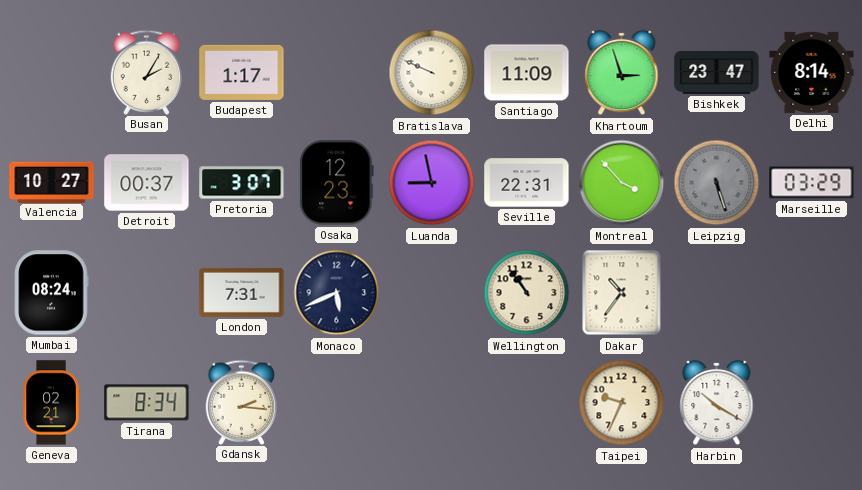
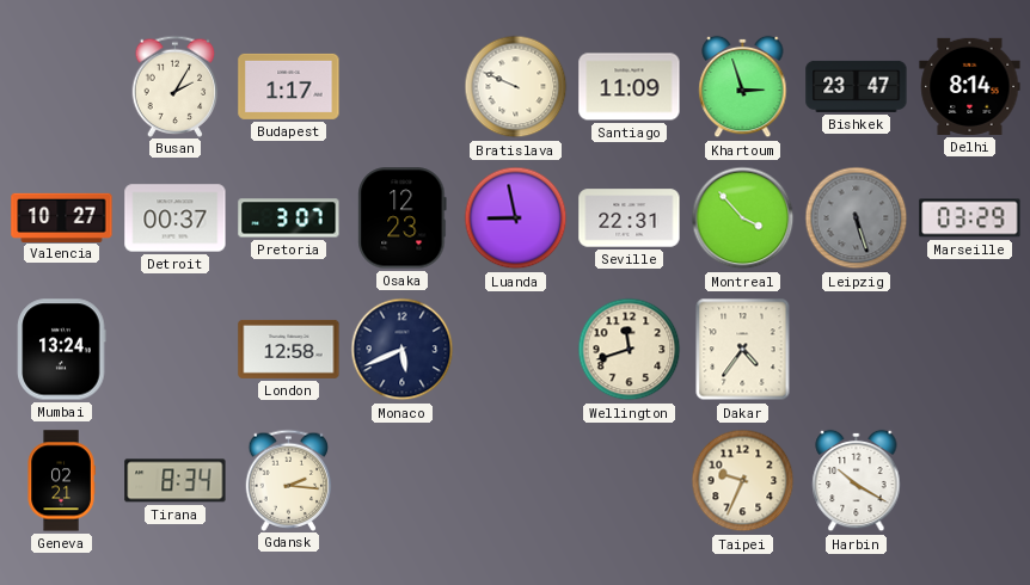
Mumbai: 08:24 -> 13:24 (62, 350)
London: 7:31 -> 12:58 (289, 349)
Wellington: 10:54 -> 11:42 (630, 350)
Dakar: 10:36 -> 4:36 (743, 350)
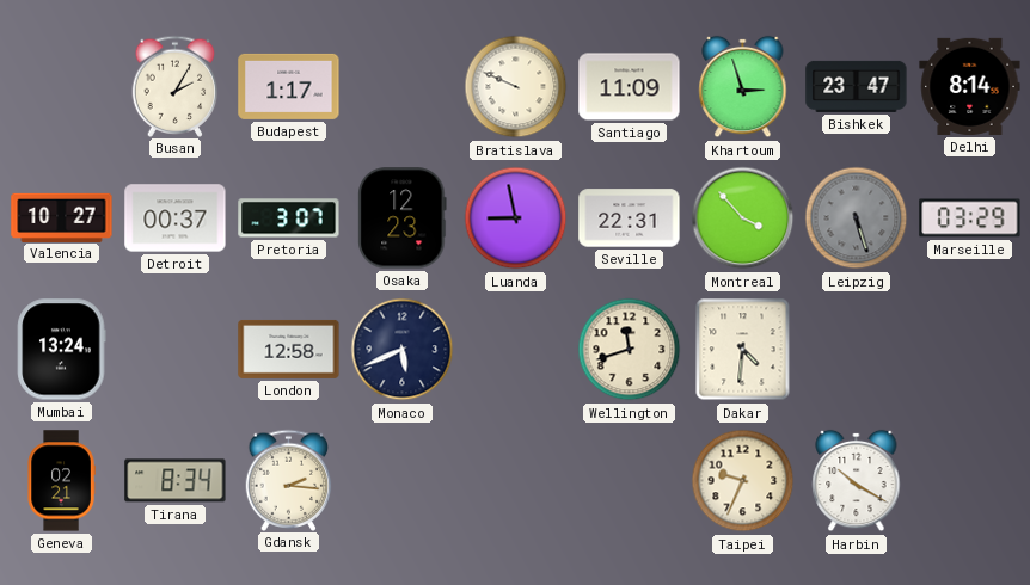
Dakar: 4:36 -> 4:31 (743, 350)
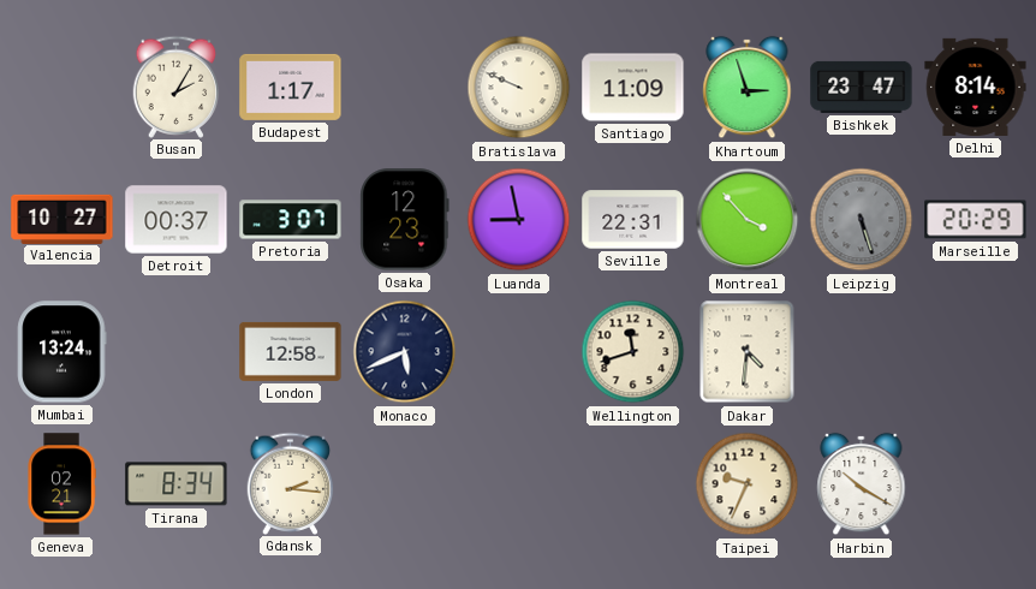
Marseille: 03:29 -> 20:29 (976, 220)
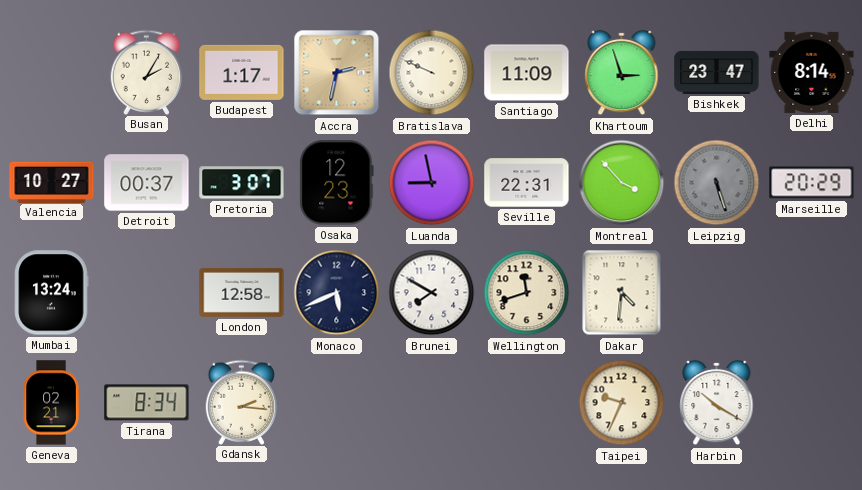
Accra: none -> 2:32 (337, 73)
Brunei: none -> 7:50 (432, 293)
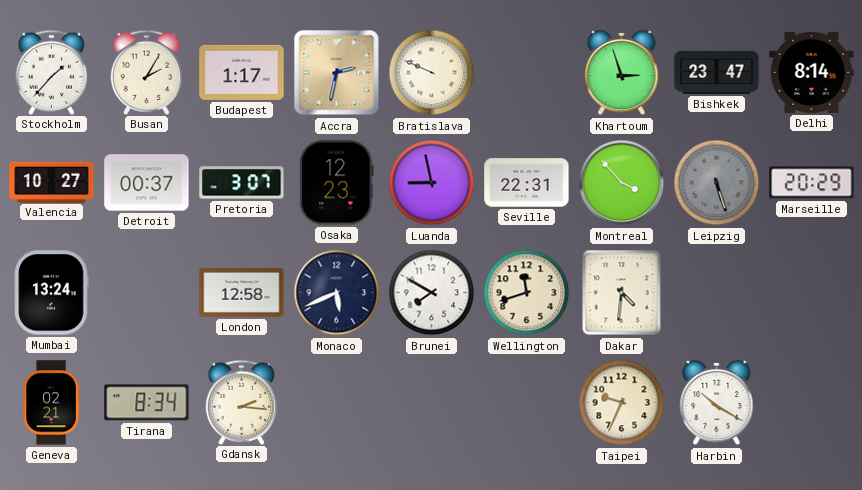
Stockholm: none -> 1:37 (52, 72)
Santiago: 11:09 -> none (527, 73)
